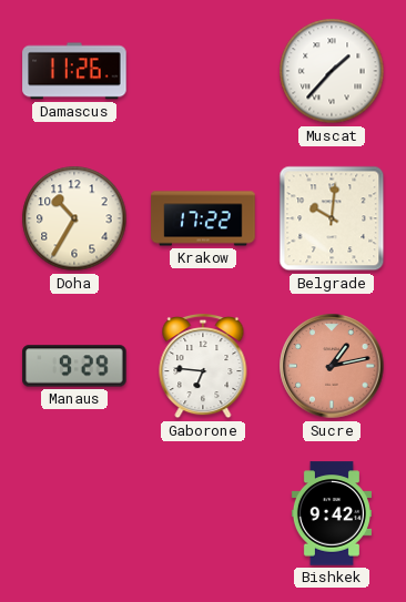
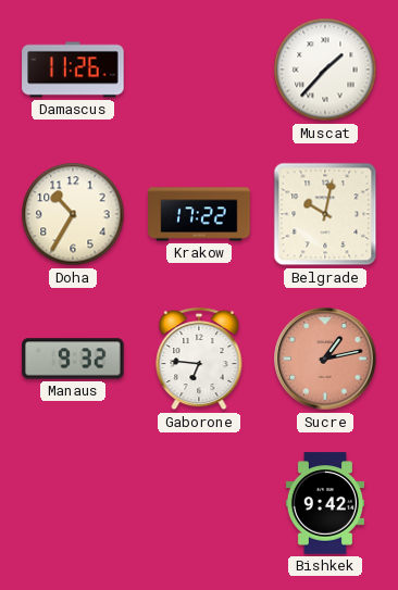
Belgrade: 10:01 -> 10:02 (325, 214)
Manaus: 9:29 -> 9:32 (73, 359)
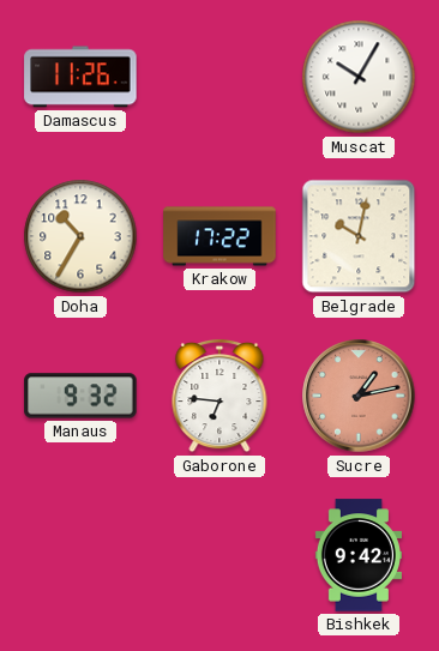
Muscat: 1:37 -> 10:05 (359, 77)
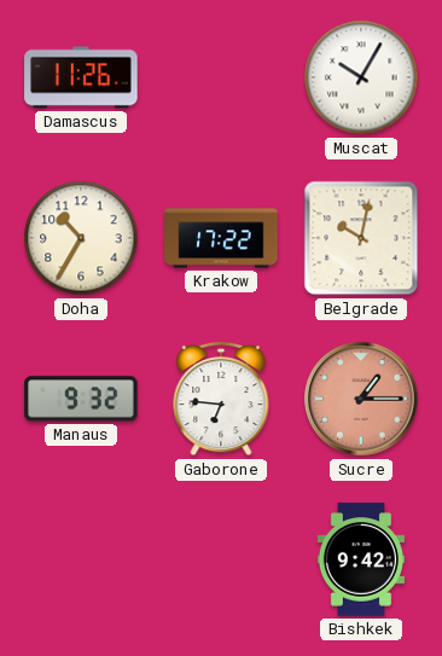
Sucre: 1:13 -> 1:15 (361, 399)
